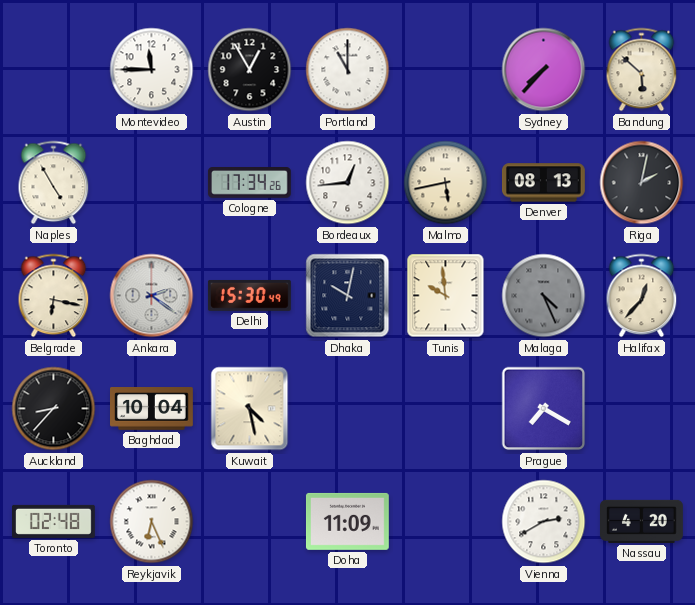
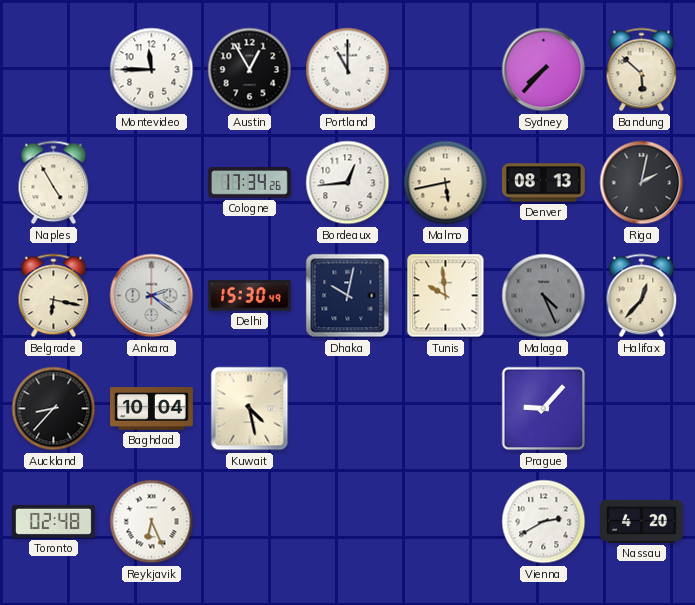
Prague: 7:20 -> 9:07 (544, 409)
Doha: 11:09 -> none (347, 521)
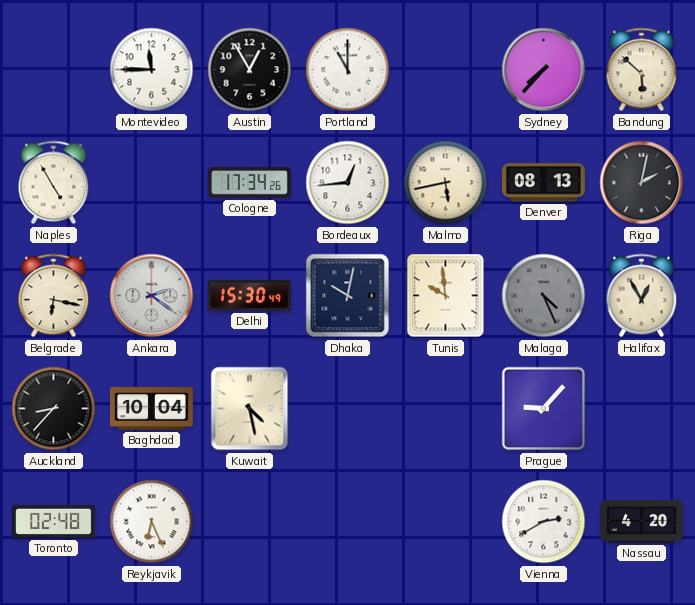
Halifax: 12:37 -> 12:55 (642, 296)
